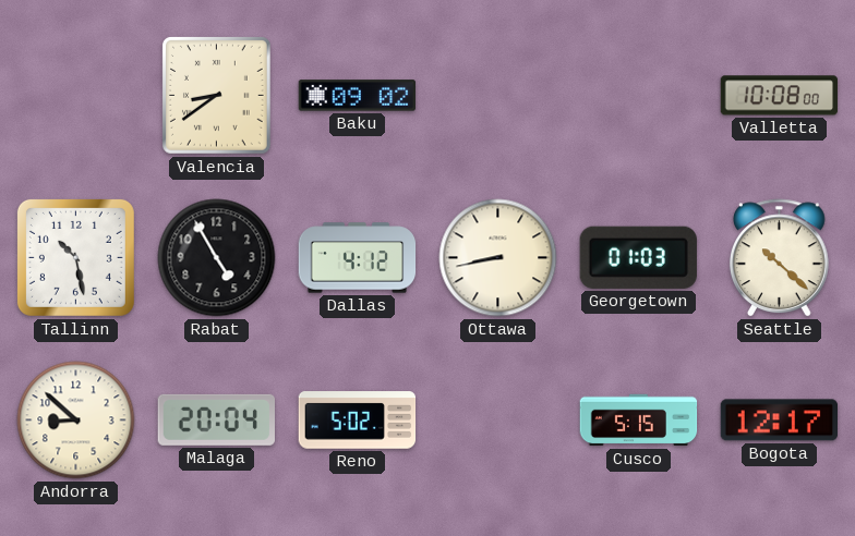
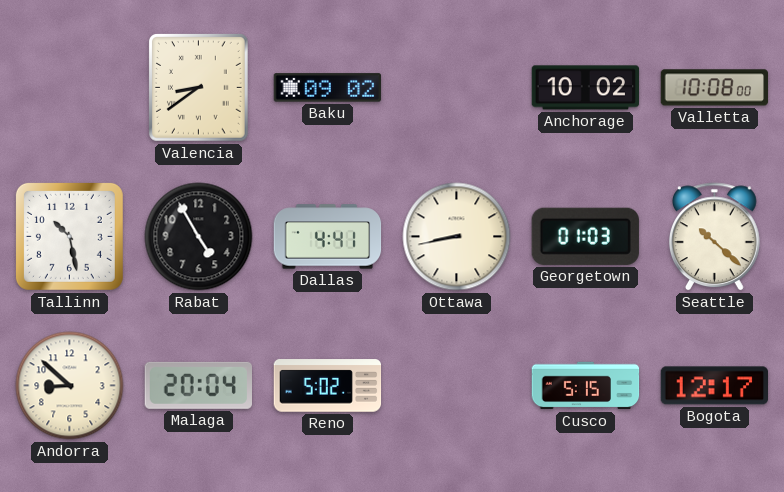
Anchorage: none -> 10:02 (586, 88)
Dallas: 4:12 -> 4:41 (328, 237)
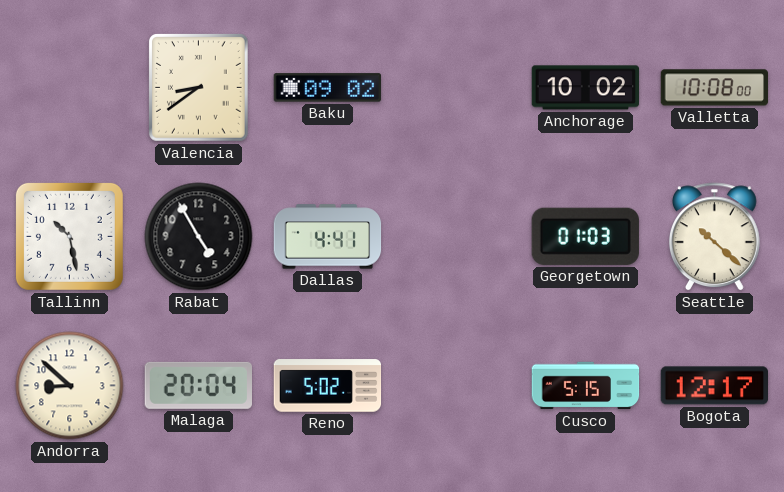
Ottawa: 8:43 -> none (457, 237)
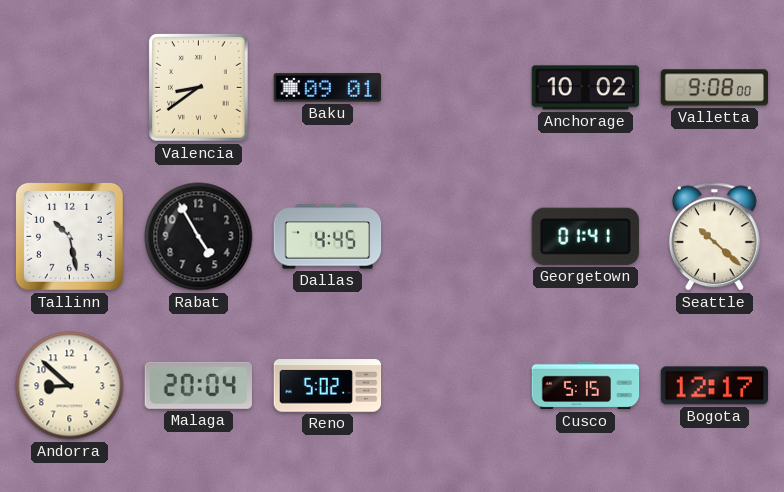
Baku: 09:02 -> 09:01 (328, 88)
Valletta: 10:08 -> 9:08 (715, 88)
Dallas: 4:41 -> 4:45 (328, 237)
Georgetown: 01:03 -> 01:41 (585, 236)
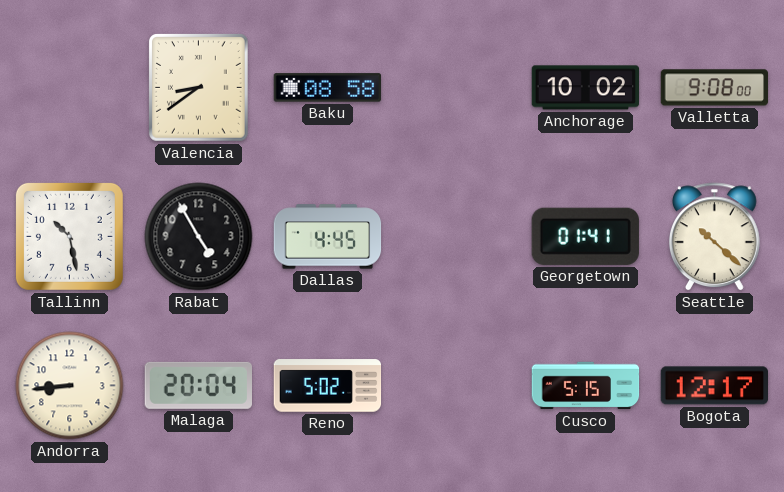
Baku: 09:01 -> 08:58 (328, 88)
Andorra: 8:52 -> 8:44 (70, 386)
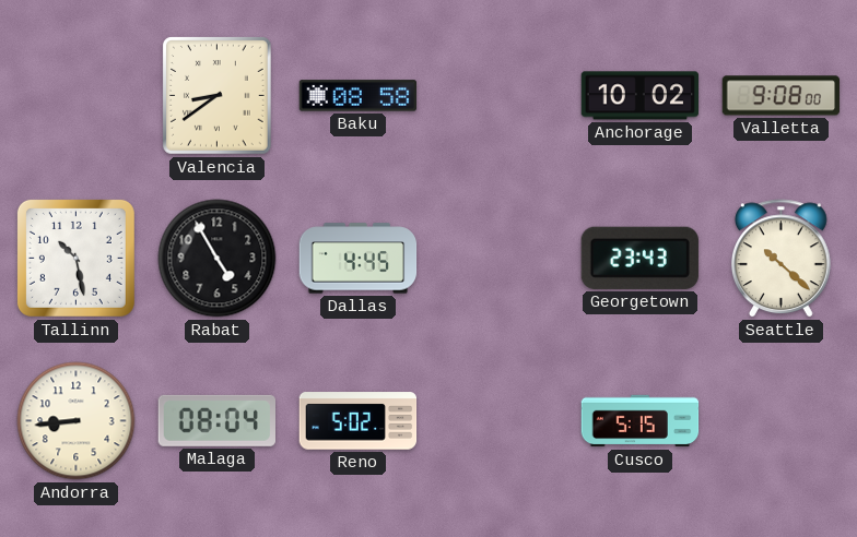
Georgetown: 01:41 -> 23:43 (639, 258)
Malaga: 20:04 -> 08:04 (216, 420)
Bogota: 12:17 -> none (714, 386)
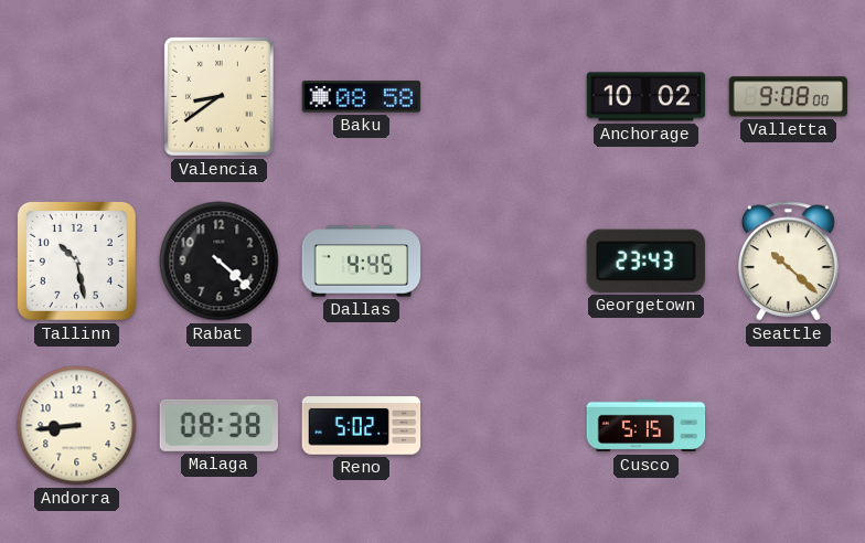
Rabat: 4:55 -> 4:22 (220, 262)
Malaga: 08:04 -> 08:38 (218, 425)
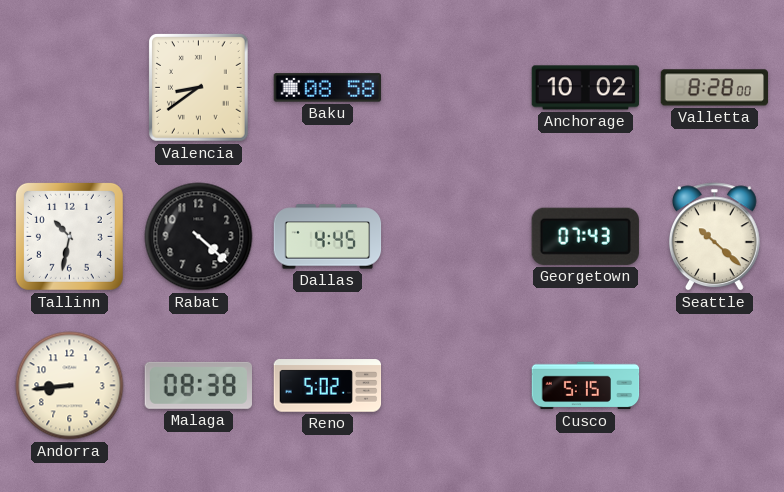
Valletta: 9:08 -> 8:28 (715, 88)
Tallinn: 10:28 -> 10:32 (69, 236)
Georgetown: 23:43 -> 07:43 (585, 236)
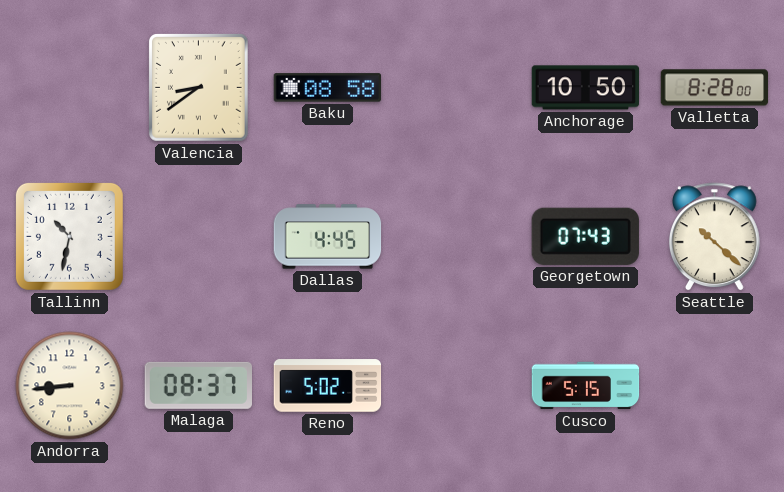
Anchorage: 10:02 -> 10:50 (586, 88)
Rabat: 4:22 -> none (199, 237)
Malaga: 08:38 -> 08:37 (198, 385)
